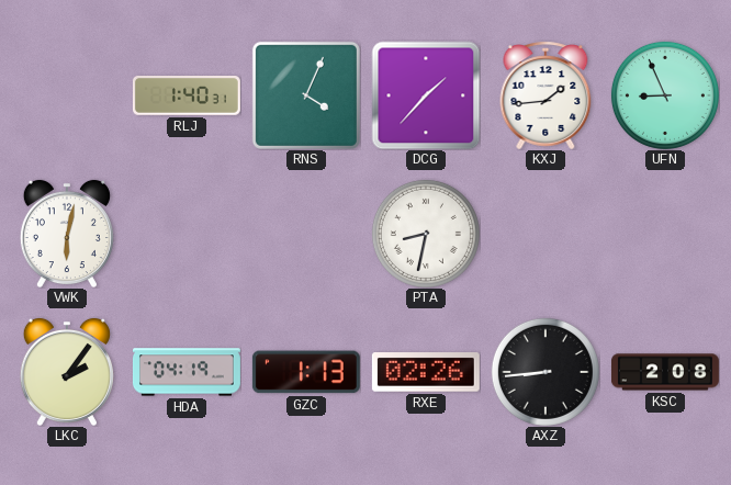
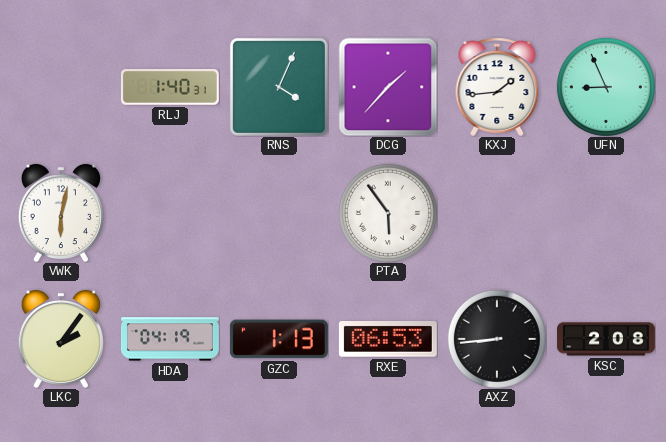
PTA: 8:32 -> 5:54 (388, 213)
RXE: 02:26 -> 06:53 (388, 340)
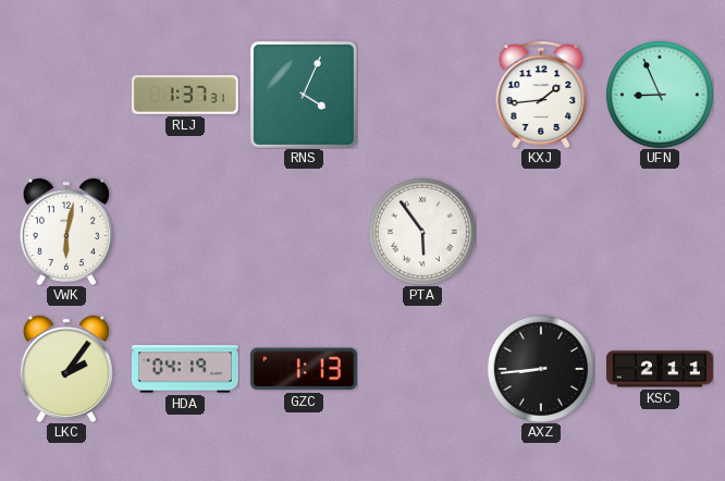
RLJ: 1:40 -> 1:37 (185, 95)
DCG: 1:37 -> none (388, 87)
RXE: 06:53 -> none (388, 340)
KSC: 2:08 -> 2:11 (660, 369)
